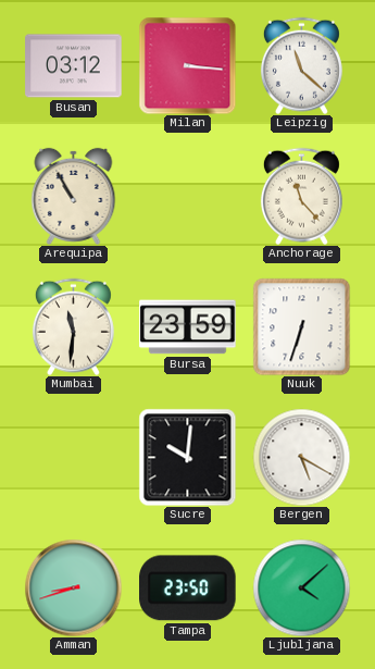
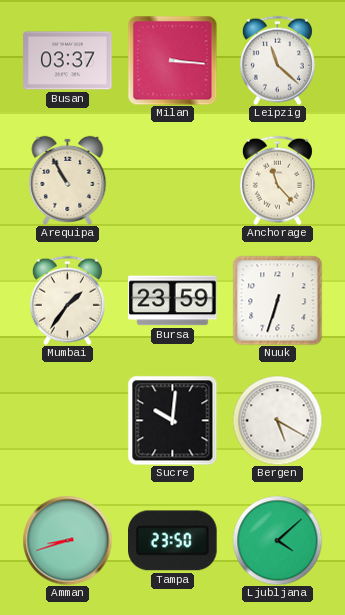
Busan: 03:12 -> 03:37 (68, 61)
Mumbai: 11:31 -> 1:36 (67, 300)
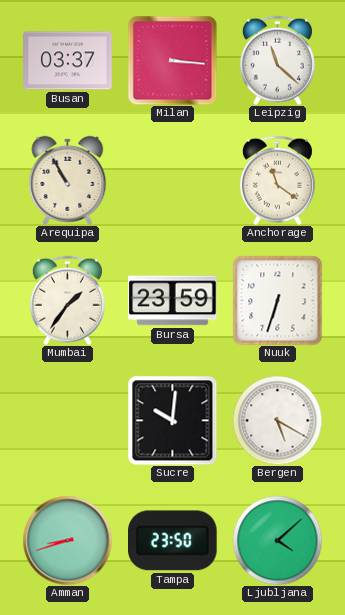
Anchorage: 11:23 -> 11:21 (277, 180)
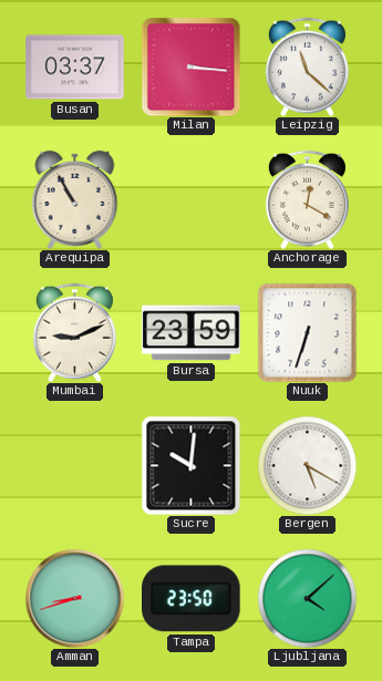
Anchorage: 11:21 -> 12:20 (307, 199)
Mumbai: 1:36 -> 9:11 (74, 332)
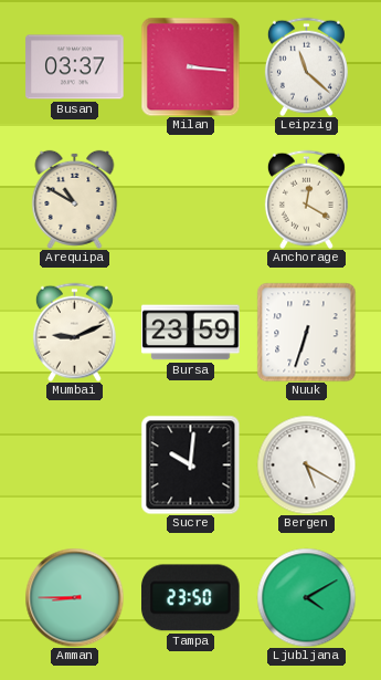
Arequipa: 10:55 -> 10:50 (75, 199)
Amman: 8:42 -> 8:45 (74, 597)
Ljubljana: 4:08 -> 4:10 (306, 597)
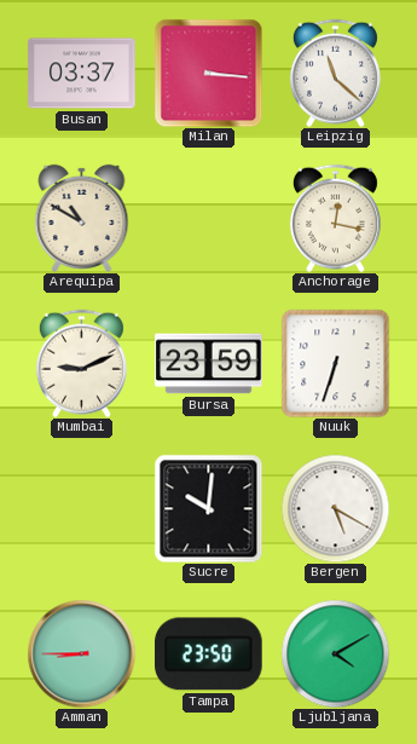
Anchorage: 12:20 -> 12:17 (335, 218)
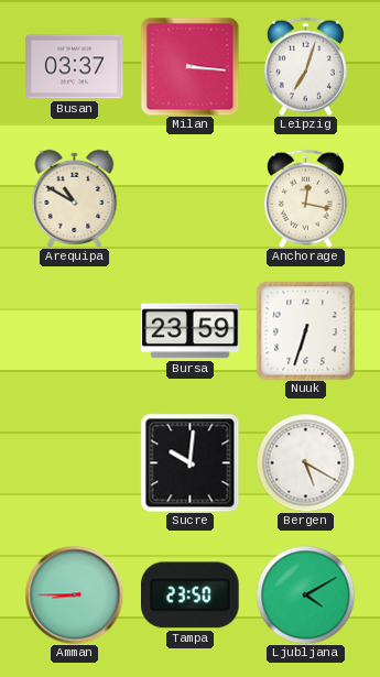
Leipzig: 11:22 -> 7:03 (305, 66)
Mumbai: 9:11 -> none (81, 363)
